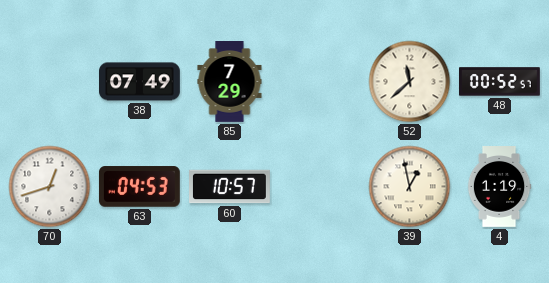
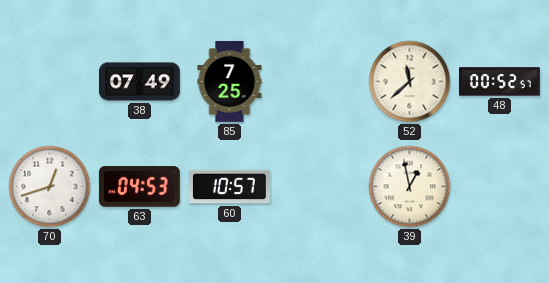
85: 7:29 -> 7:25 (230, 82)
4: 1:19 -> none (499, 187)
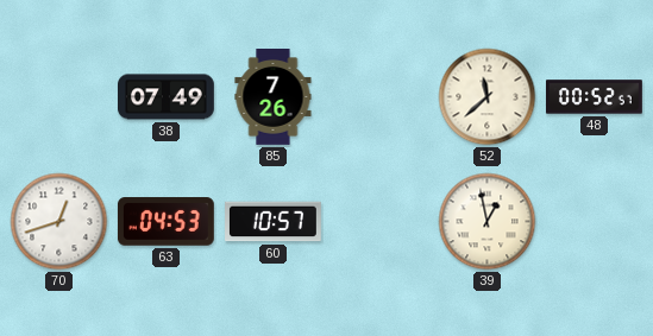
85: 7:25 -> 7:26 (274, 97)
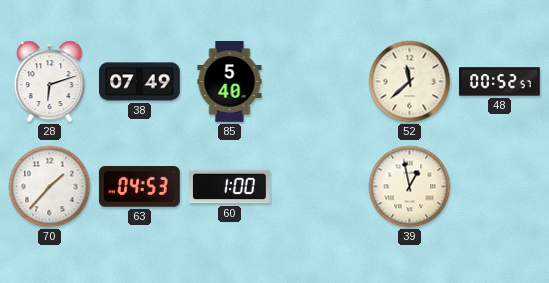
28: none -> 6:12 (50, 82)
85: 7:26 -> 5:40 (230, 82)
70: 12:42 -> 1:37 (50, 187)
60: 10:57 -> 1:00 (230, 187)
